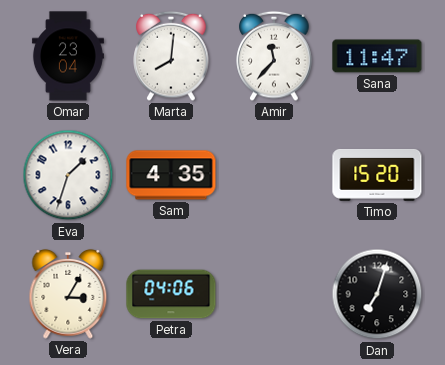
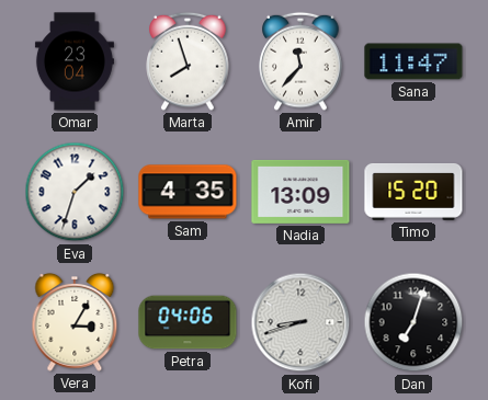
Marta: 8:01 -> 7:57 (188, 61)
Nadia: none -> 13:09 (300, 192)
Kofi: none -> 8:42 (300, 322)
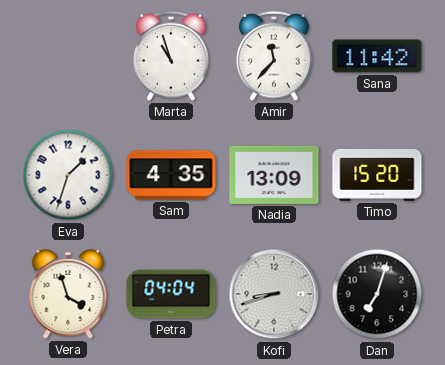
Omar: 23:04 -> none (75, 61)
Marta: 7:57 -> 10:57 (171, 56)
Sana: 11:47 -> 11:42 (377, 56)
Vera: 3:05 -> 3:57 (68, 294)
Petra: 04:06 -> 04:04 (171, 294)
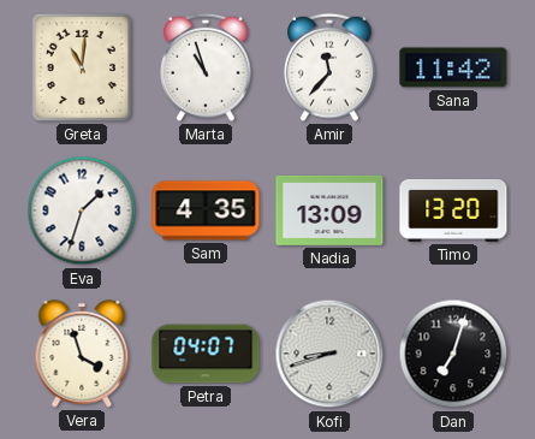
Greta: none -> 11:01 (82, 67)
Timo: 15:20 -> 13:20 (453, 210)
Petra: 04:04 -> 04:07 (206, 354)
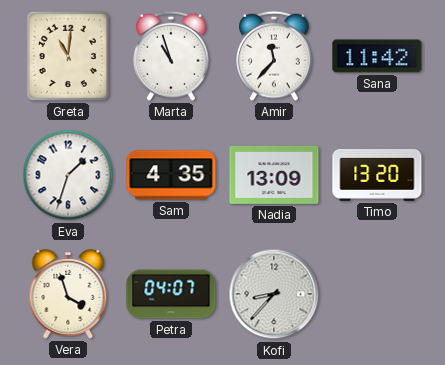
Kofi: 8:42 -> 8:37 (274, 294)
Dan: 7:03 -> none (453, 354)
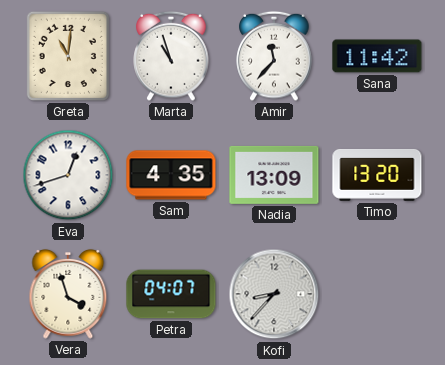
Eva: 1:33 -> 12:42 (68, 175)
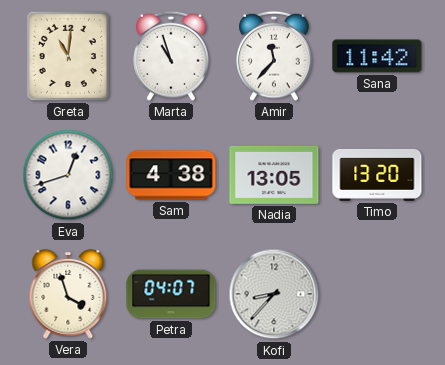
Sam: 4:35 -> 4:38 (171, 175)
Nadia: 13:09 -> 13:05 (274, 175)
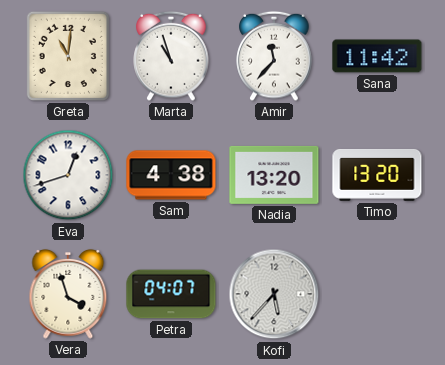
Nadia: 13:05 -> 13:20 (274, 175)
Kofi: 8:37 -> 5:37 (274, 294)
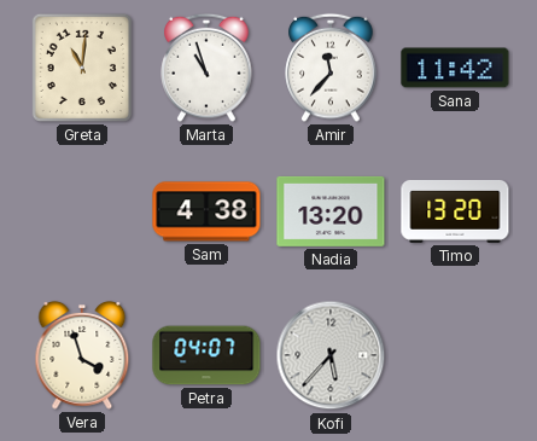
Eva: 12:42 -> none (68, 175)
